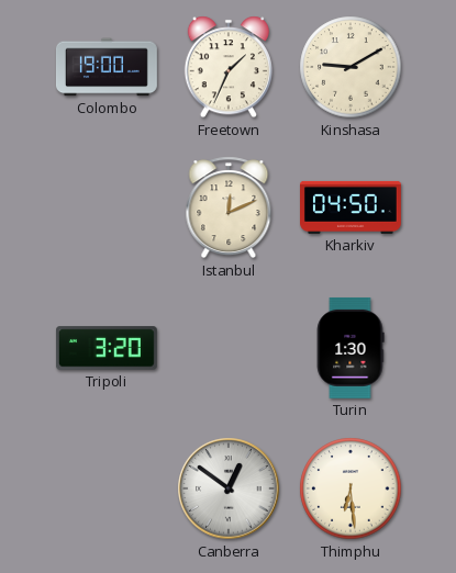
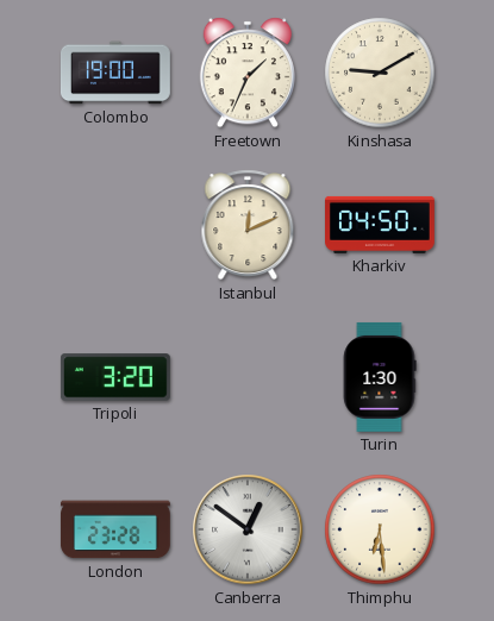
London: none -> 23:28 (115, 529)
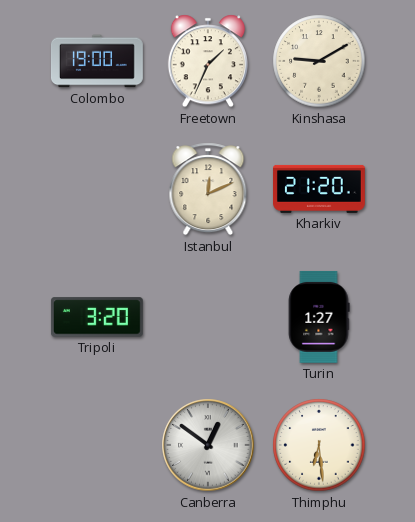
Kharkiv: 04:50 -> 21:20 (320, 189)
Turin: 1:30 -> 1:27 (319, 317)
London: 23:28 -> none (115, 529)
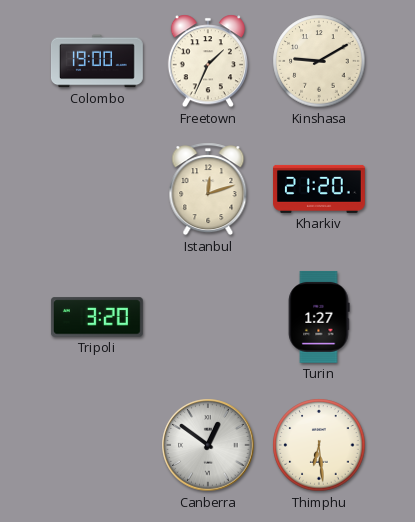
Istanbul: 12:11 -> 12:12 (208, 189)
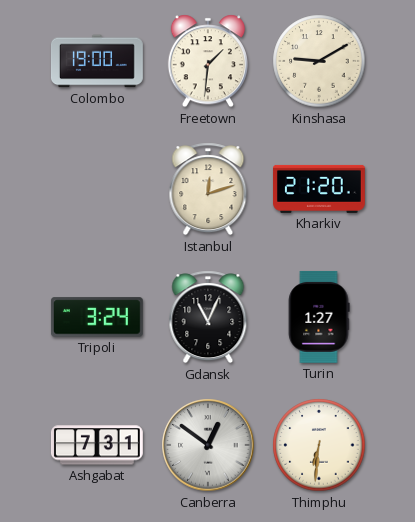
Freetown: 1:34 -> 1:31 (208, 61)
Tripoli: 3:20 -> 3:24 (97, 317)
Gdansk: none -> 11:04 (208, 317)
Ashgabat: none -> 7:31 (97, 445)
Thimphu: 6:29 -> 6:31 (319, 445)
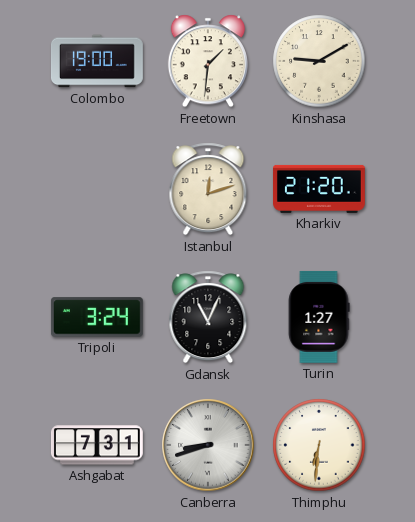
Canberra: 12:51 -> 8:42 (208, 445)
